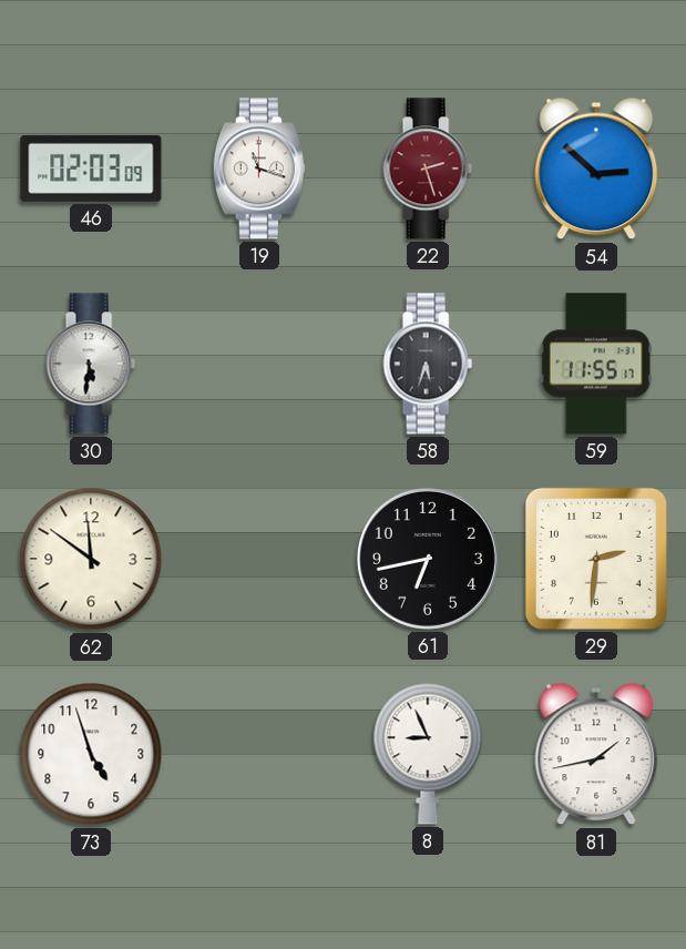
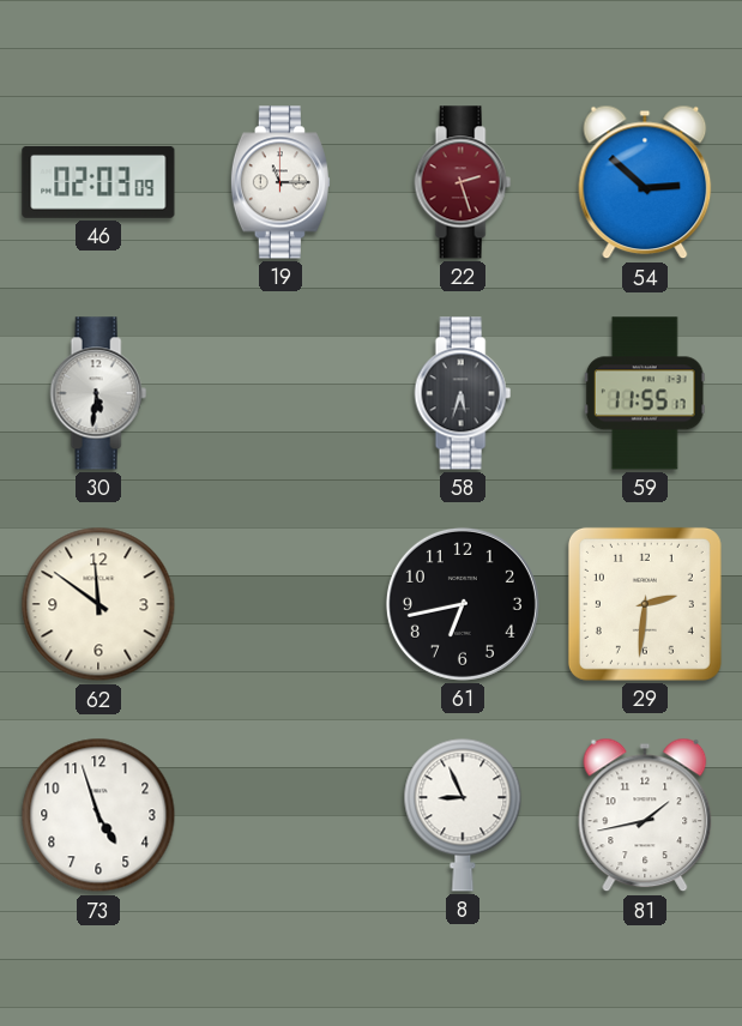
19: 11:18 -> 11:15 (280, 182)
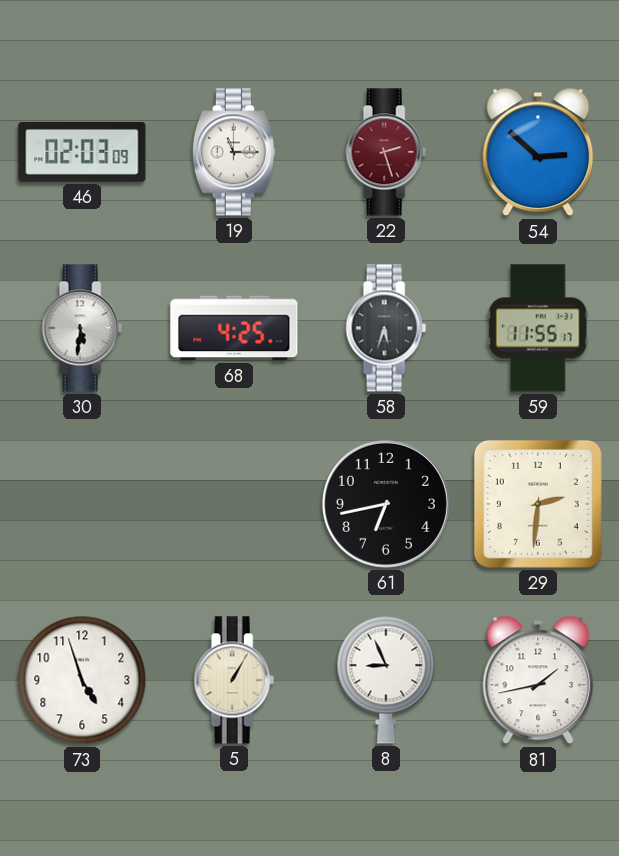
68: none -> 4:25 (234, 328)
62: 11:51 -> none (98, 604)
5: none -> 1:05 (234, 680)
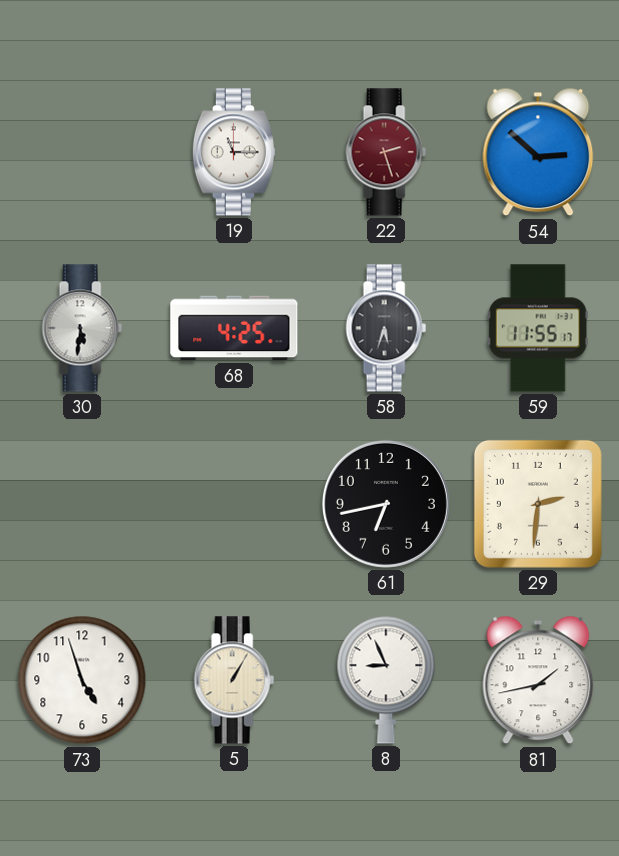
46: 02:03 -> none (82, 152)
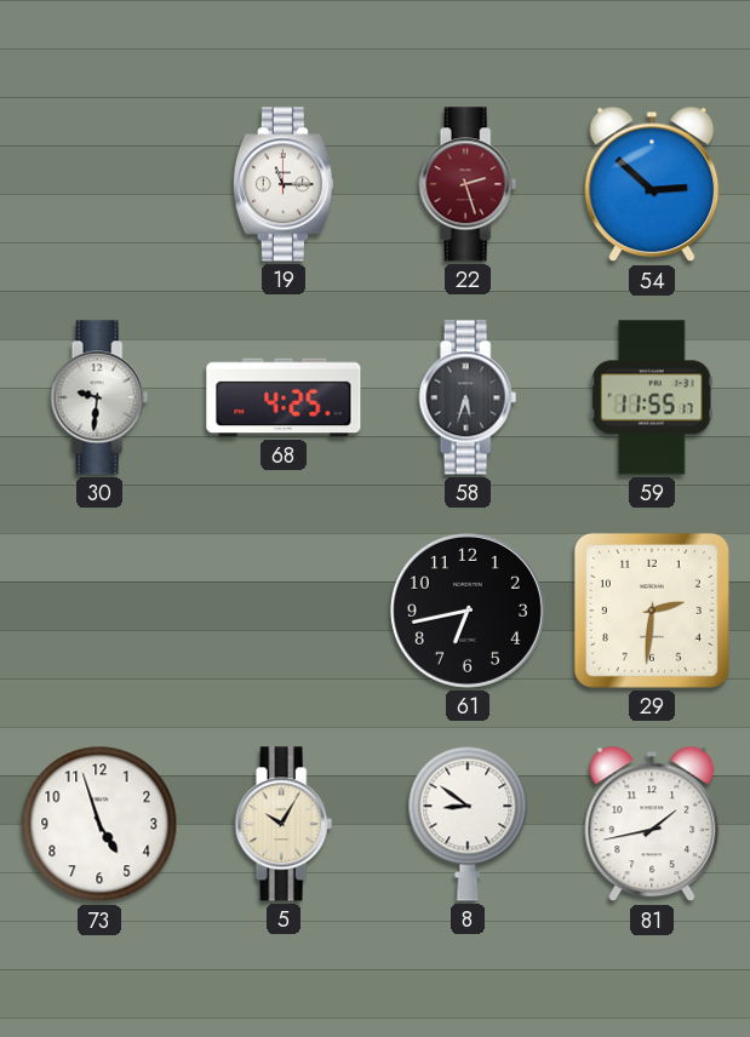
30: 5:31 -> 9:31 (99, 397)
5: 1:05 -> 10:05 (284, 824)
8: 8:56 -> 8:51 (468, 824)
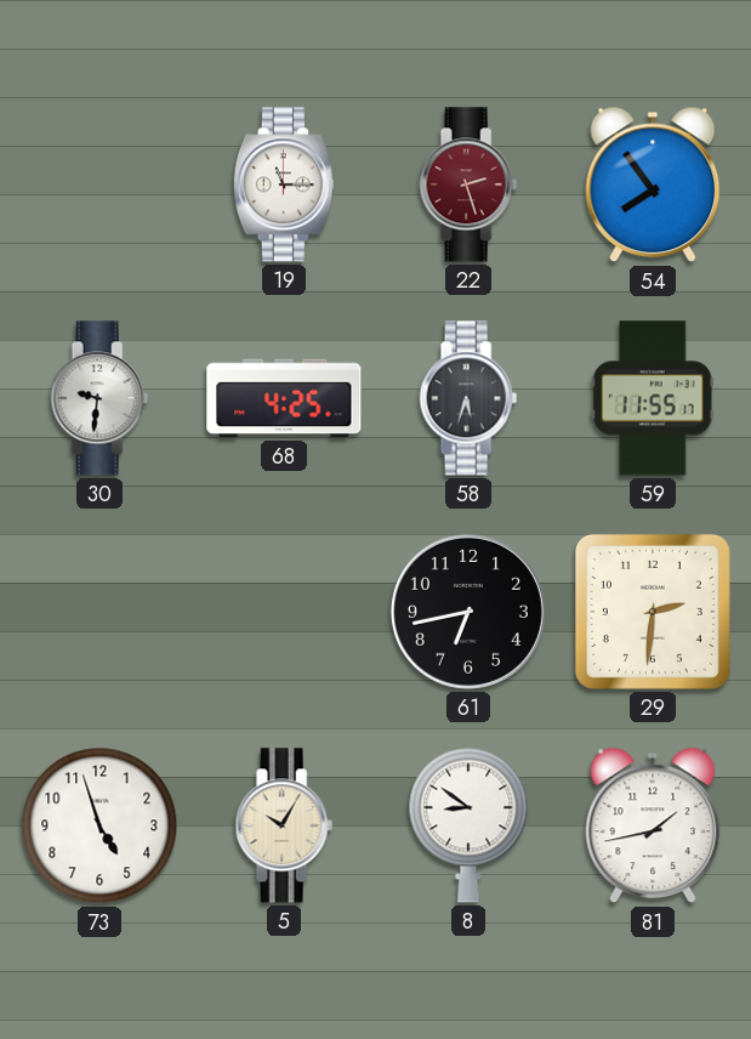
54: 2:52 -> 7:54 (653, 184)
